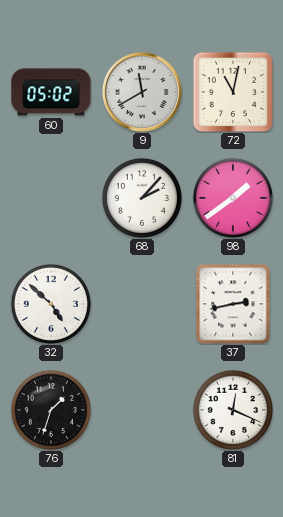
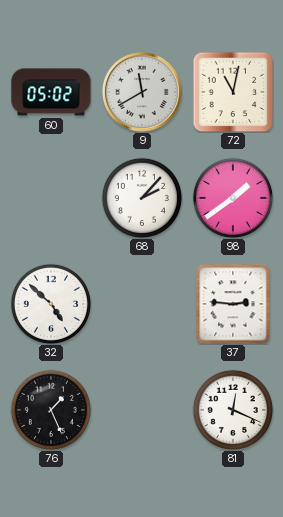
37: 2:43 -> 2:46 (233, 304)
76: 1:33 -> 1:26 (51, 410)
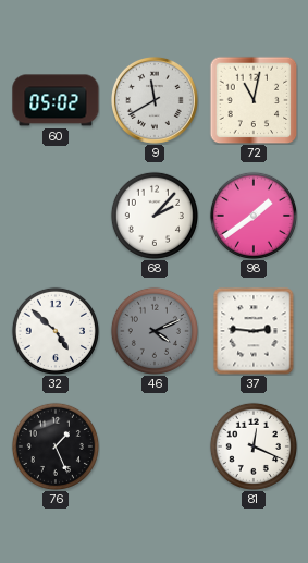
46: none -> 4:11 (155, 331)
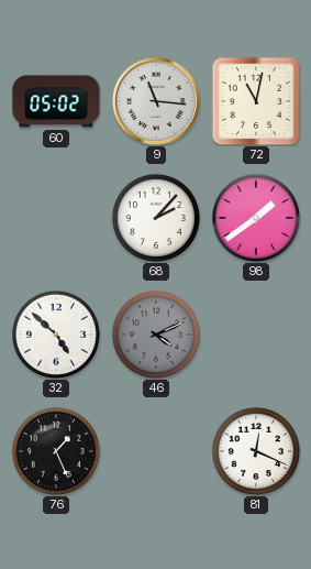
9: 11:40 -> 11:16 (156, 101)
37: 2:46 -> none (254, 331)
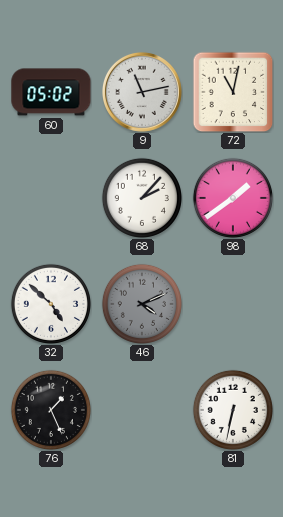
9: 11:16 -> 11:13 (142, 92)
81: 12:19 -> 6:32 (233, 410)
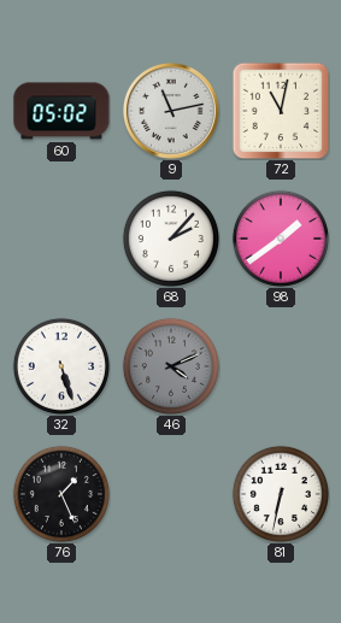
32: 4:52 -> 5:27 (61, 366)
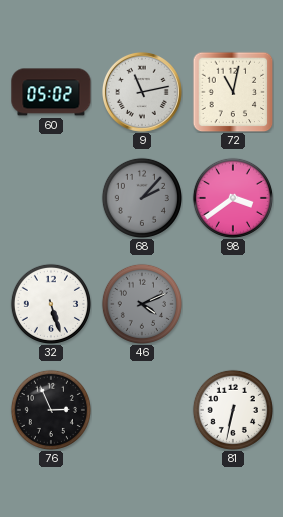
68 dial: white -> grey (142, 198)
98: 1:39 -> 3:39 (233, 198)
76: 1:26 -> 2:56 (51, 410)
